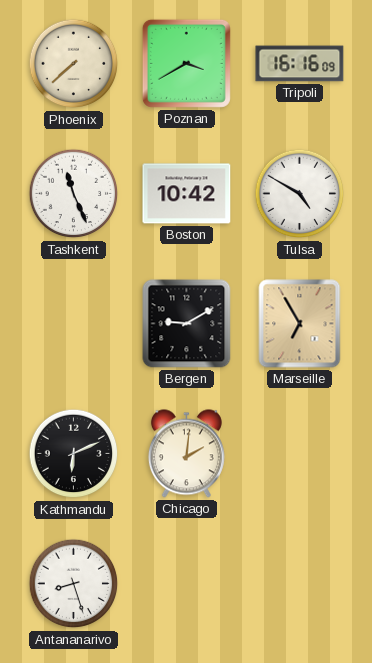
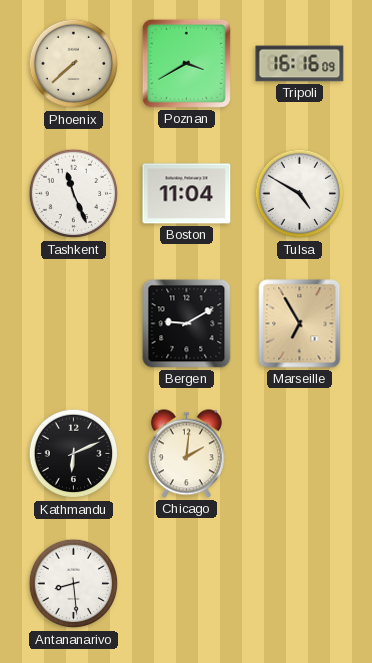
Boston: 10:42 -> 11:04 (187, 194)
Antananarivo: 8:27 -> 8:29 (74, 584)
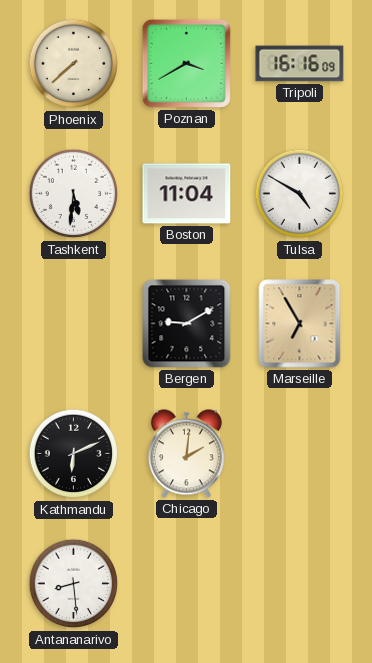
Tashkent: 11:26 -> 5:31 (74, 194)
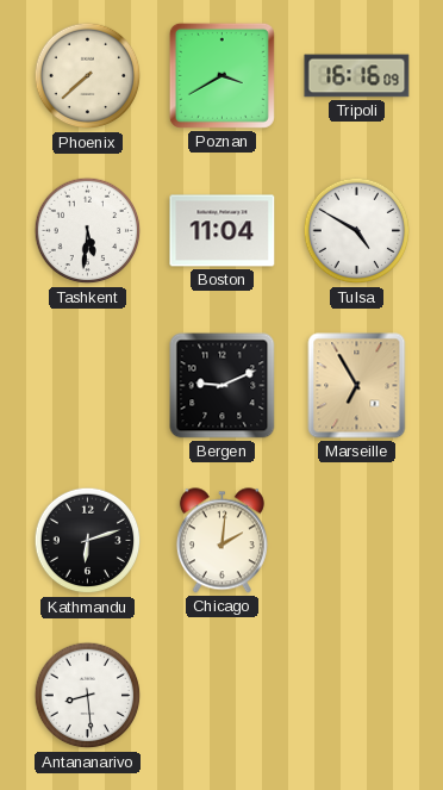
Bergen: 9:10 -> 9:11 (223, 386)
Kathmandu: 6:11 -> 6:12 (88, 541)
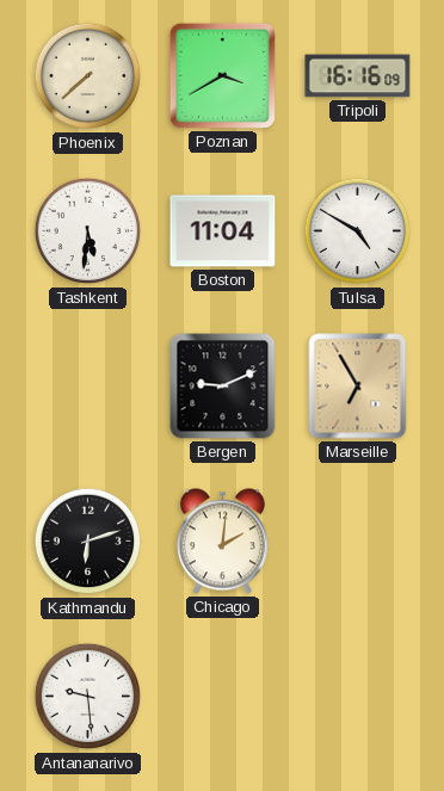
Antananarivo: 8:29 -> 9:29 (88, 697)
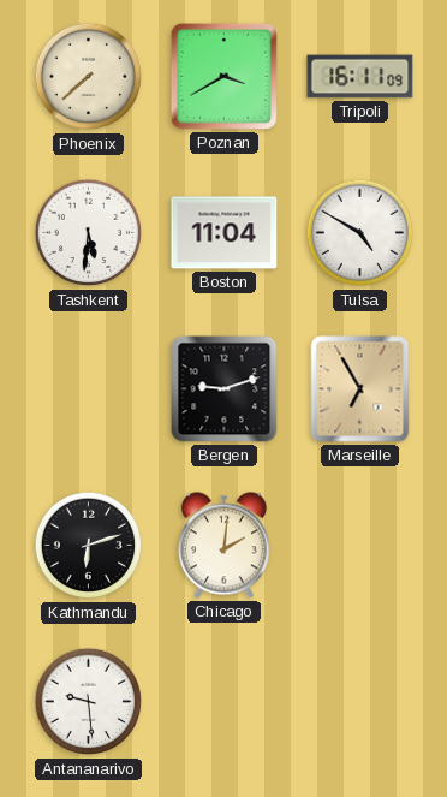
Tripoli: 16:16 -> 16:11 (360, 77)
Bergen: 9:11 -> 9:12 (225, 389)
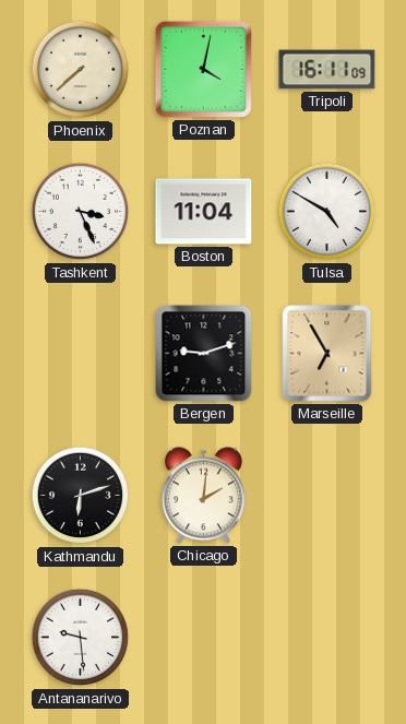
Poznan: 3:40 -> 4:02 (203, 69)
Tashkent: 5:31 -> 3:26 (81, 212)
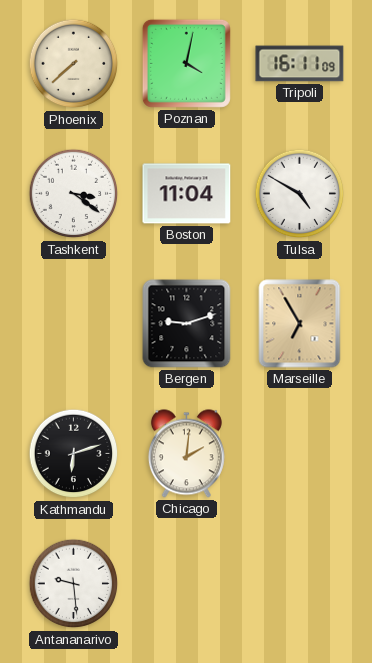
Tashkent: 3:26 -> 3:21 (74, 194)
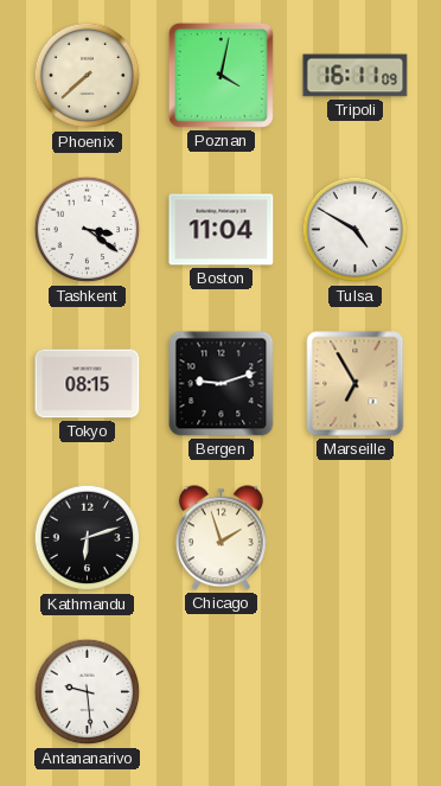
Tokyo: none -> 08:15 (88, 384)
Chicago: 2:01 -> 1:57 (220, 538)
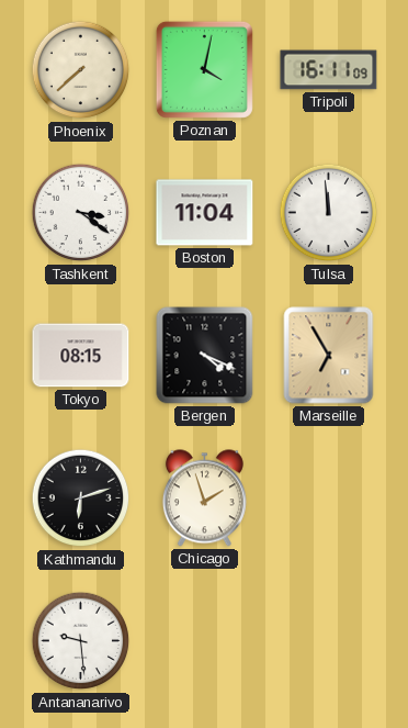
Tulsa: 4:50 -> 11:59 (329, 213)
Bergen: 9:12 -> 4:19 (205, 356)
